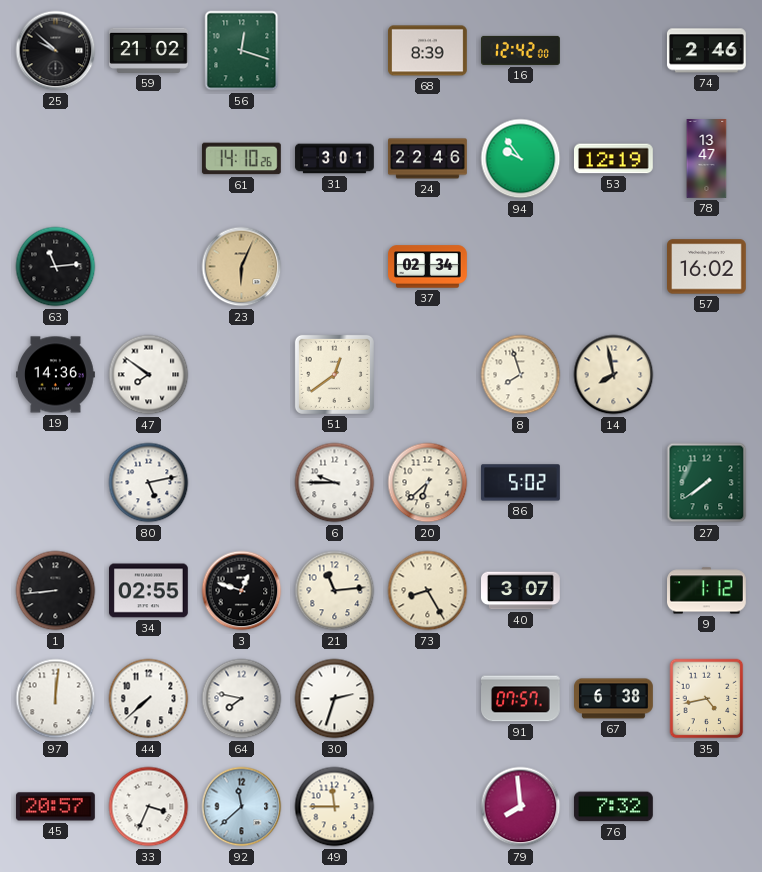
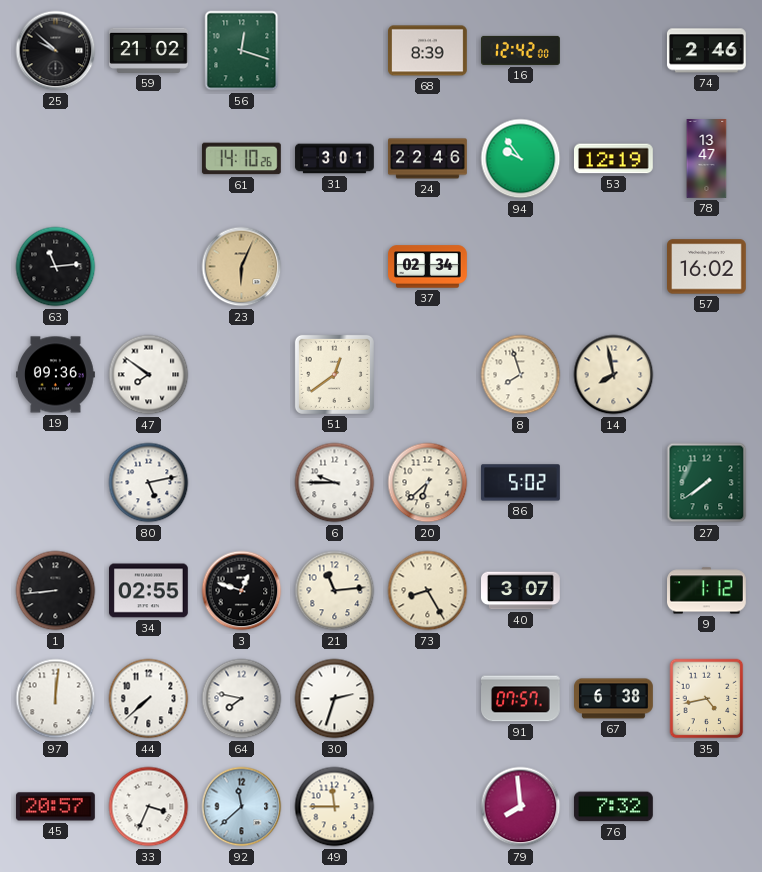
19: 14:36 -> 09:36 (56, 375)
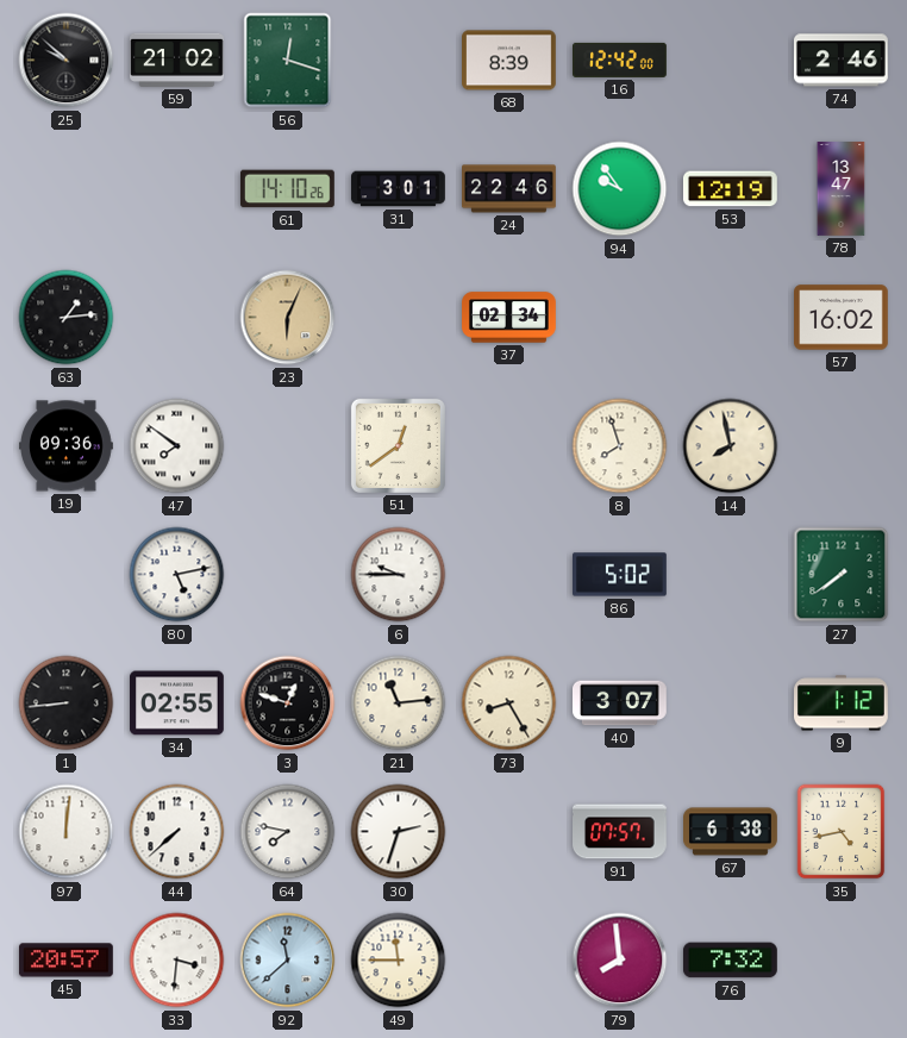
63: 11:14 -> 1:14 (67, 318)
20: 6:38 -> none (428, 483)
33: 3:34 -> 3:31 (177, 961)
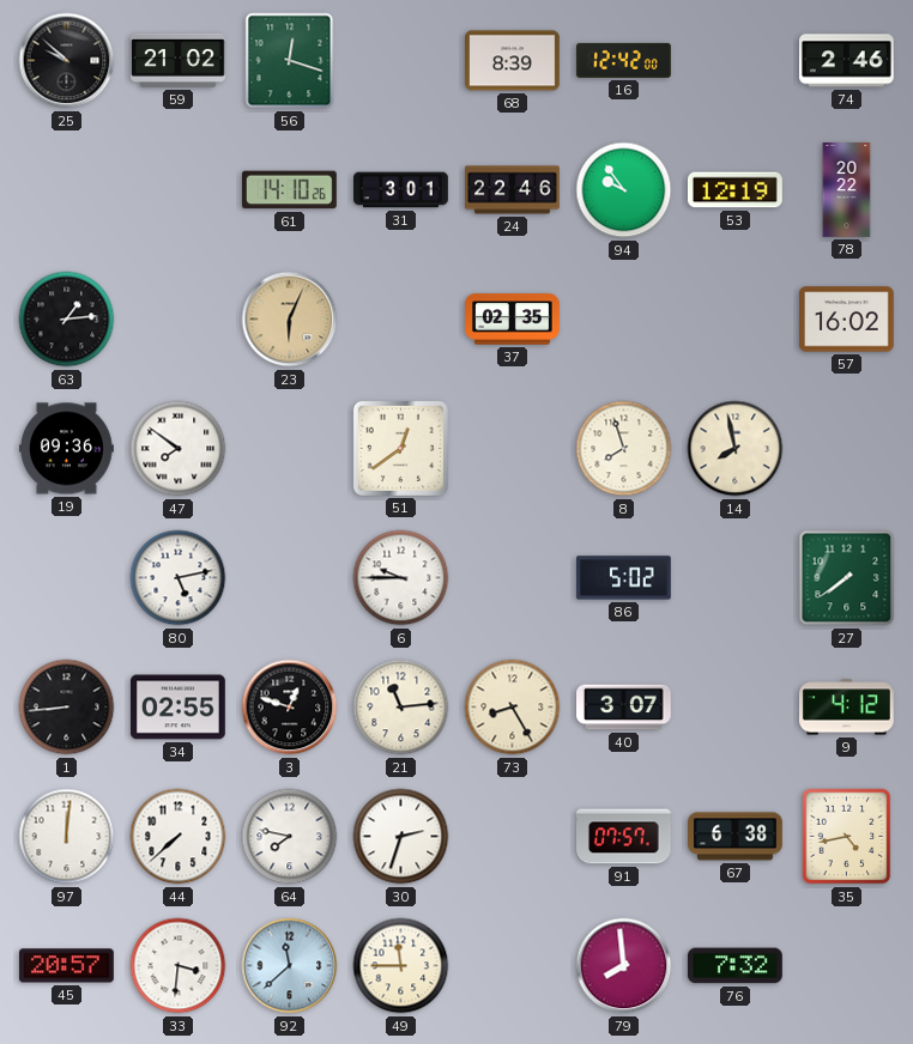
78: 13:47 -> 20:22 (847, 190)
37: 02:34 -> 02:35 (513, 320)
9: 1:12 -> 4:12 (847, 708)
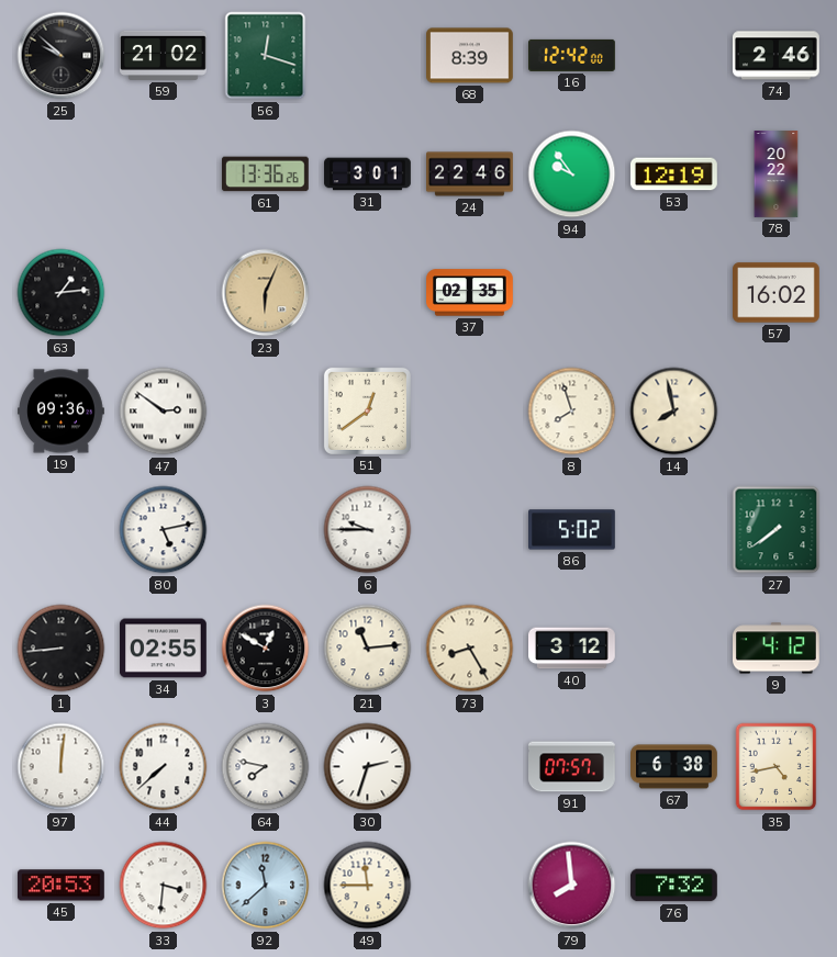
61: 14:10 -> 13:36 (265, 174)
47: 7:51 -> 2:51 (164, 412)
3: 12:48 -> 12:50 (266, 649)
40: 3:07 -> 3:12 (572, 649)
45: 20:57 -> 20:53 (62, 886)
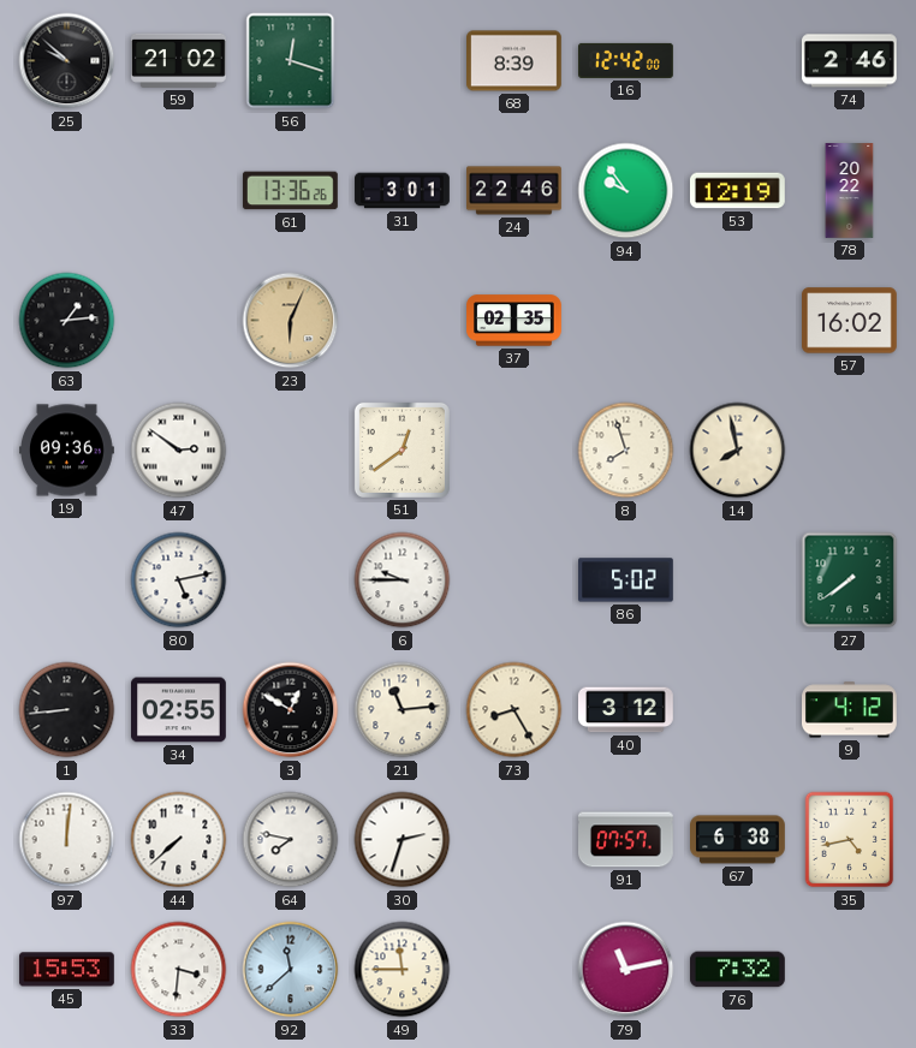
45: 20:53 -> 15:53 (67, 970)
79: 7:59 -> 11:13 (626, 970)
